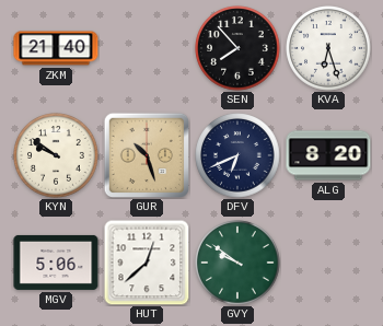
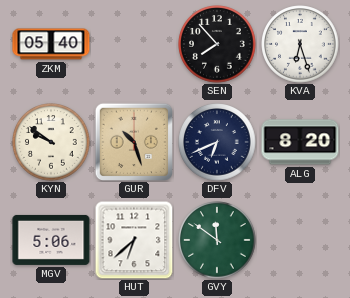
ZKM: 21:40 -> 05:40 (51, 44)
HUT: 12:38 -> 6:38 (134, 240)
GVY: 9:51 -> 11:51 (217, 240)
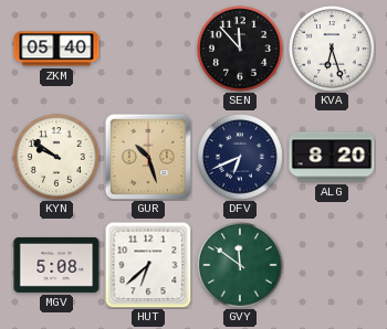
SEN: 7:53 -> 11:53 (240, 49)
MGV: 5:06 -> 5:08 (56, 265)
